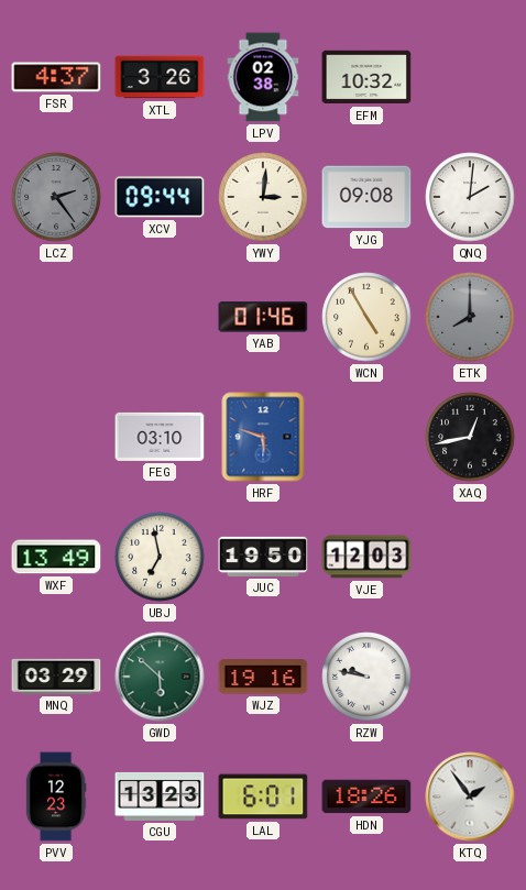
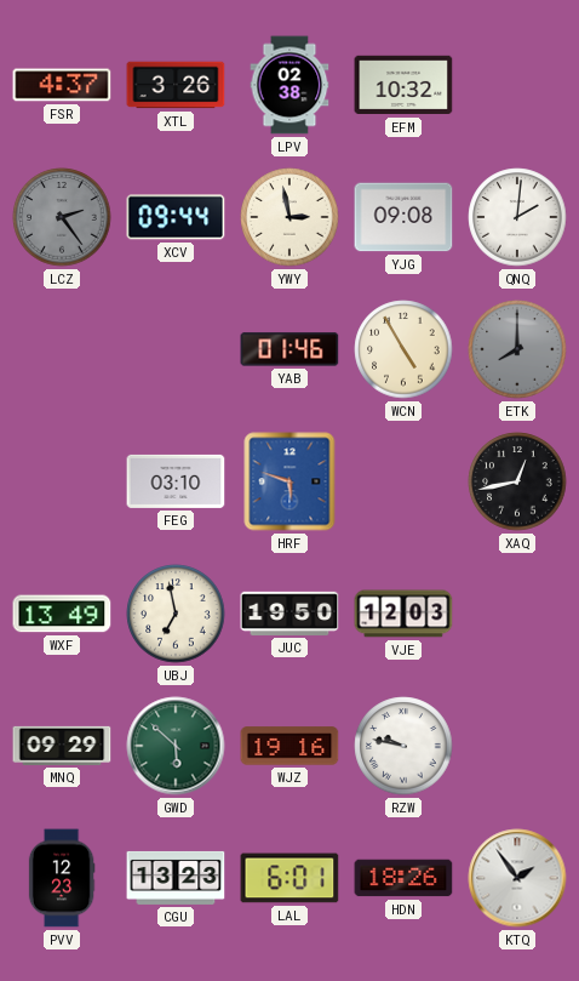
YWY: 3:01 -> 2:58 (289, 217)
MNQ: 03:29 -> 09:29 (62, 746)
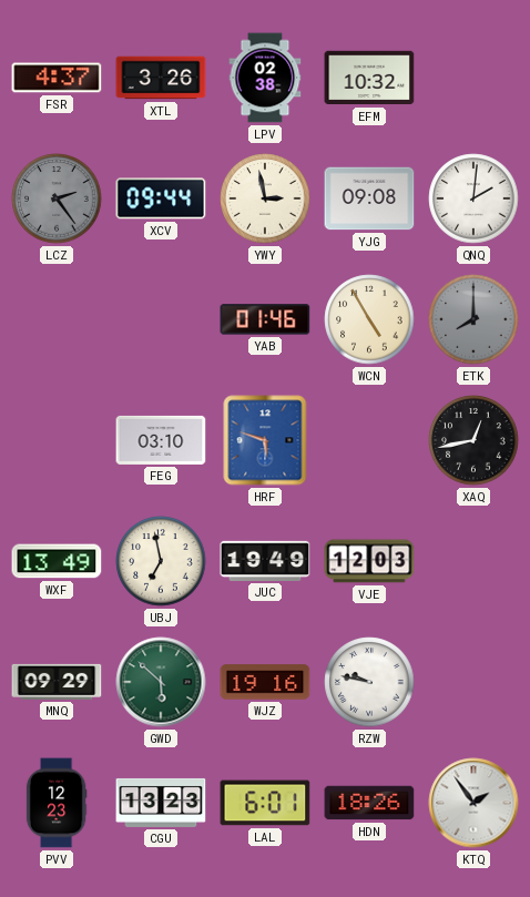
JUC: 19:50 -> 19:49 (265, 561)
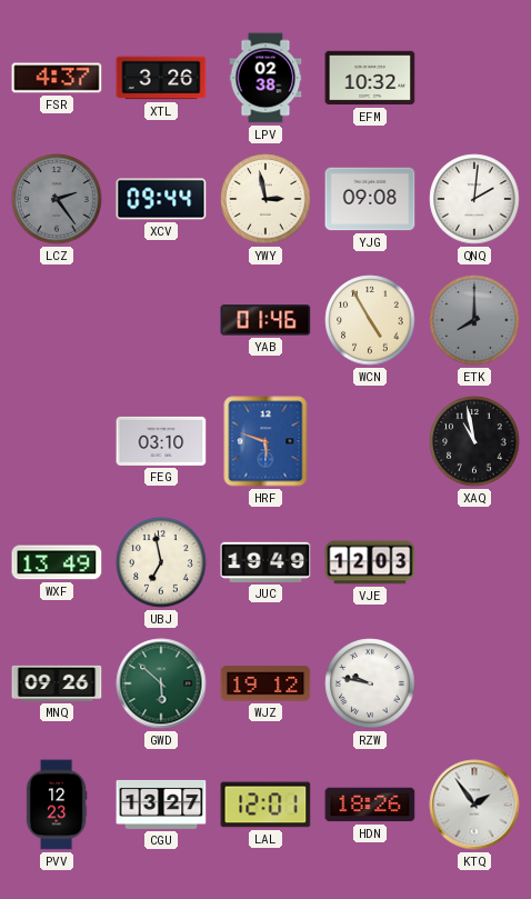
XAQ: 12:43 -> 10:58 (474, 441)
MNQ: 09:29 -> 09:26 (57, 683)
WJZ: 19:16 -> 19:12 (265, 683)
CGU: 13:23 -> 13:27 (161, 805)
LAL: 6:01 -> 12:01 (265, 805)
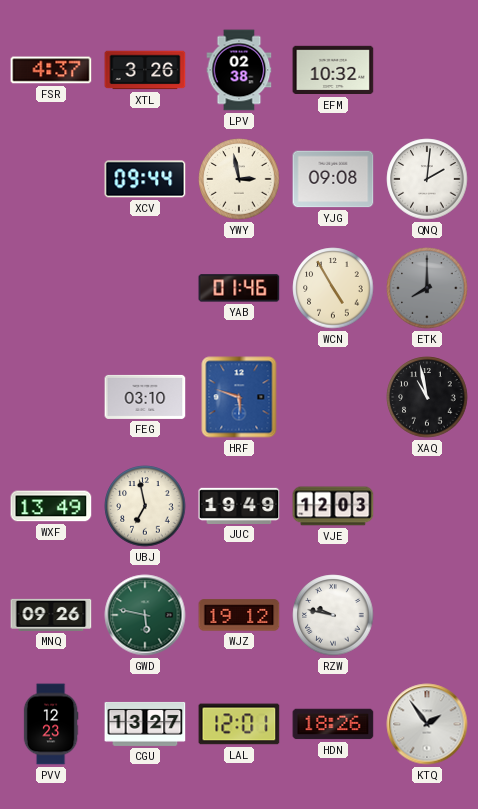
LCZ: 2:24 -> none (57, 199)
GWD: 5:52 -> 5:47 (145, 615)
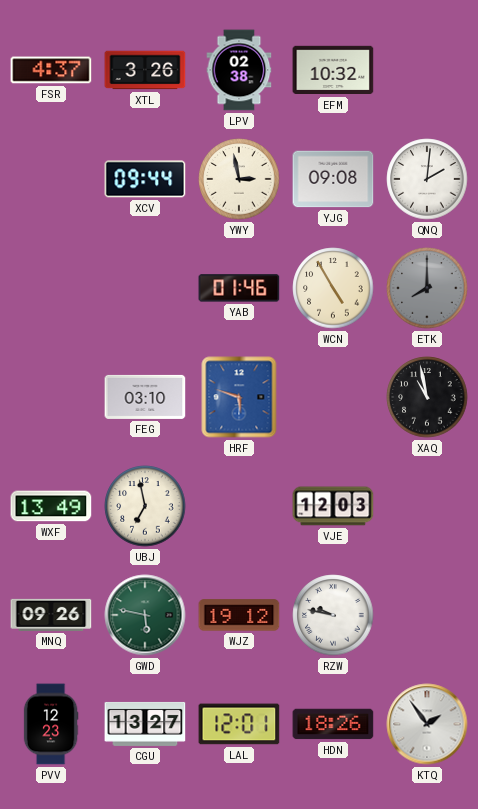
JUC: 19:49 -> none (239, 506)
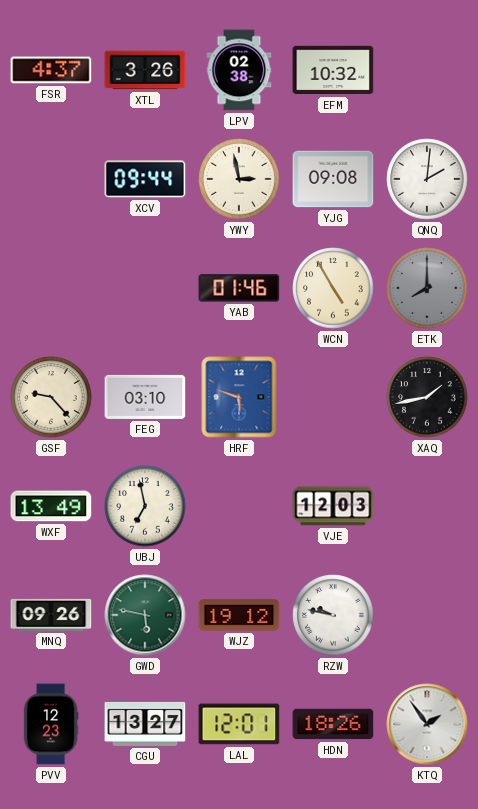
GSF: none -> 9:23 (51, 397)
XAQ: 10:58 -> 1:43 (427, 397)
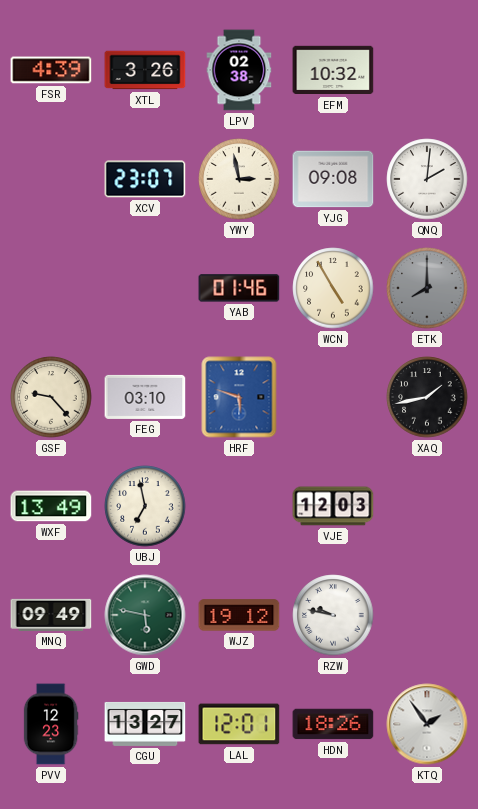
FSR: 4:37 -> 4:39 (51, 70)
XCV: 09:44 -> 23:07 (145, 179)
MNQ: 09:26 -> 09:49 (51, 615)
